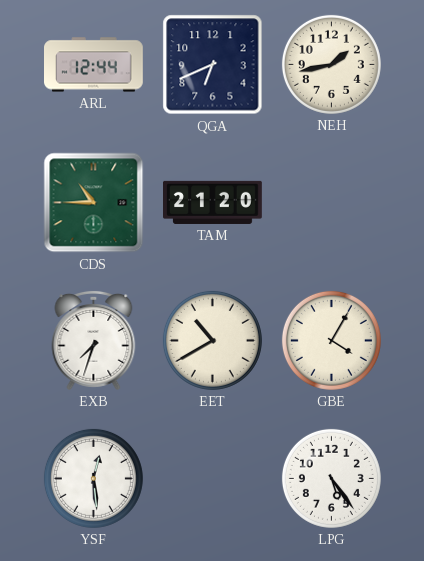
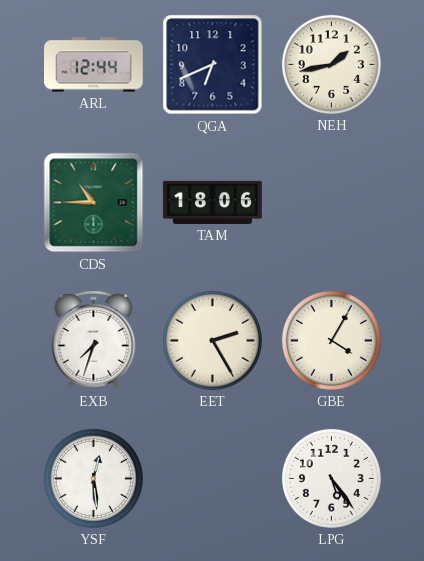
TAM: 21:20 -> 18:06 (213, 202)
EET: 10:40 -> 2:25 (212, 340)
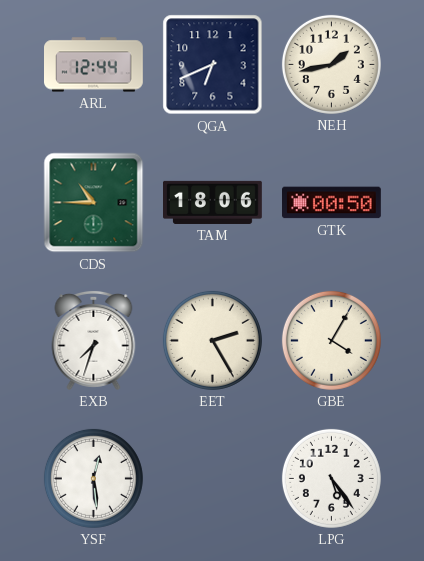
GTK: none -> 00:50 (332, 203)
